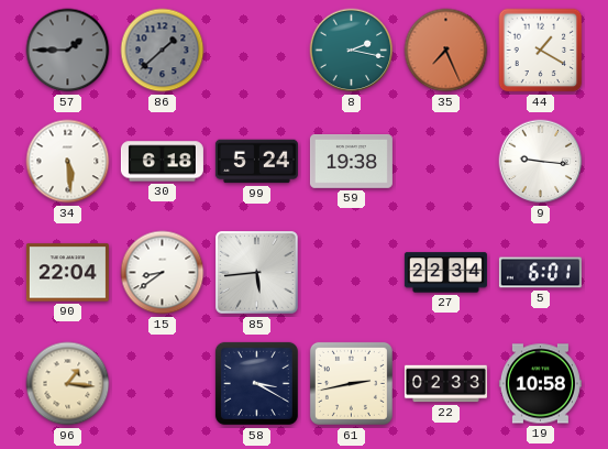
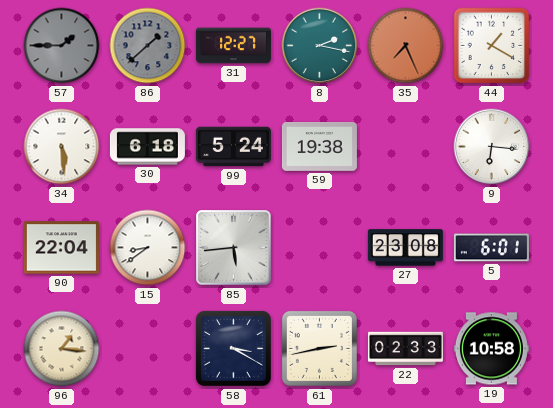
31: none -> 12:27 (233, 46)
9: 9:16 -> 6:16 (492, 147)
27: 22:34 -> 23:08 (405, 248)
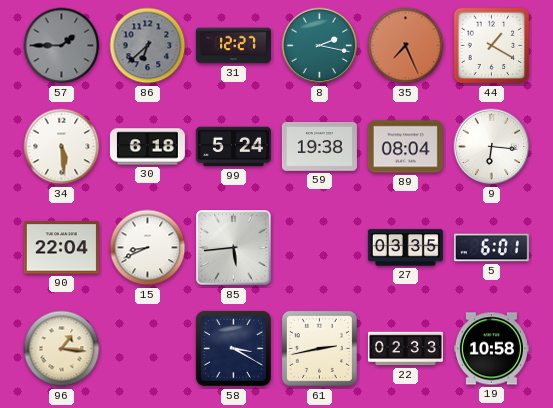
86: 1:38 -> 6:38 (148, 46)
89: none -> 08:04 (405, 147)
15: 8:39 -> 8:41 (148, 248)
27: 23:08 -> 03:35 (405, 248)
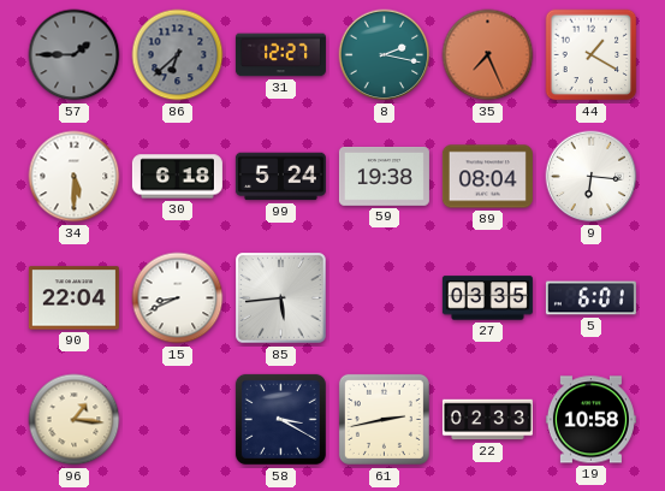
34: 5:29 -> 5:30 (75, 177)
